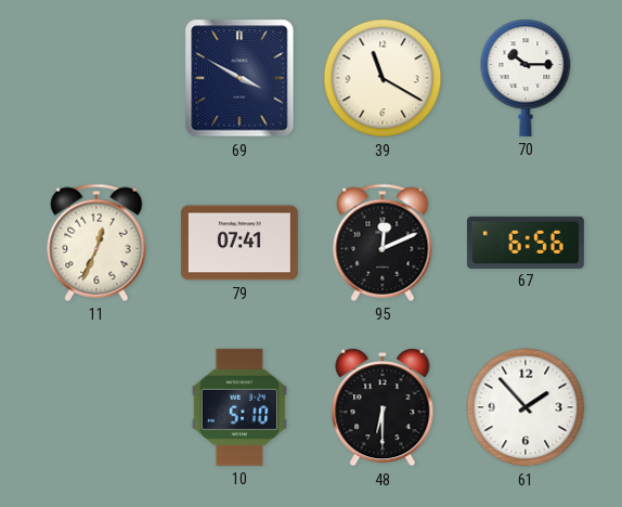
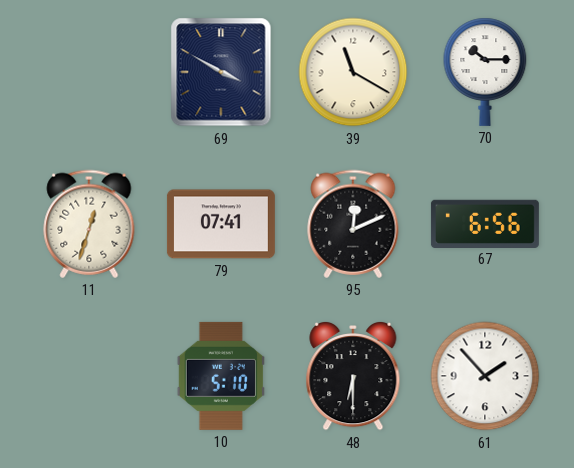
11: 12:34 -> 12:33 (89, 224)
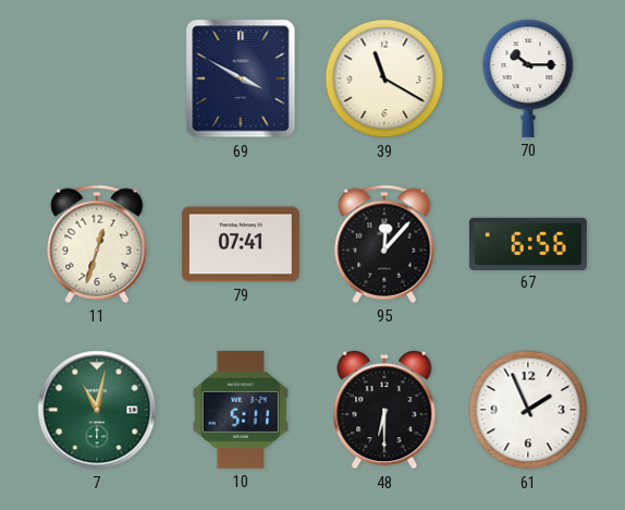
95: 12:11 -> 12:07 (384, 244)
7: none -> 11:02 (97, 410)
10: 5:10 -> 5:11 (241, 410)
61: 1:53 -> 1:56 (528, 410)
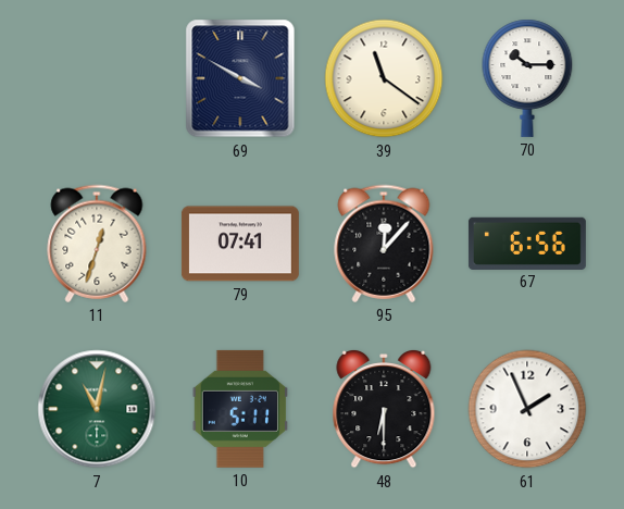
39: 11:20 -> 11:21 (384, 78)
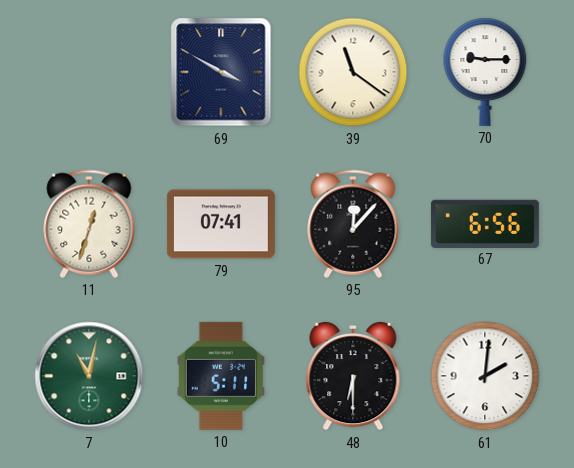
70: 10:15 -> 9:15 (485, 72)
61: 1:56 -> 2:01 (485, 376)
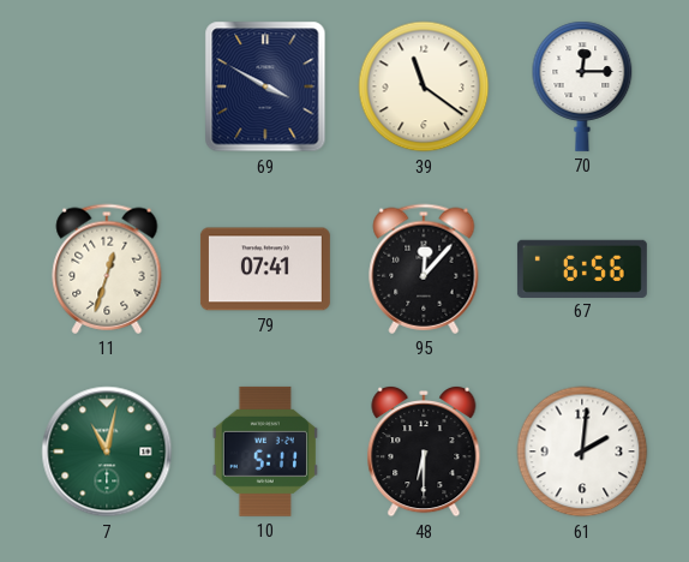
70: 9:15 -> 12:15 (582, 86)
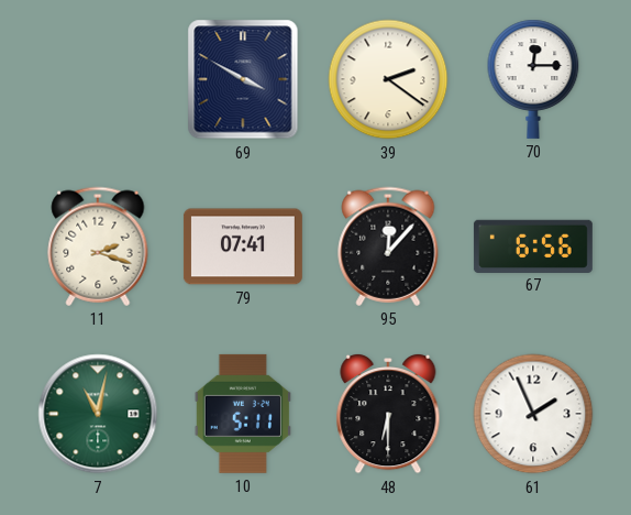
39: 11:21 -> 2:21 (388, 79)
11: 12:33 -> 2:18 (98, 246)
61: 2:01 -> 1:56 (533, 414)
